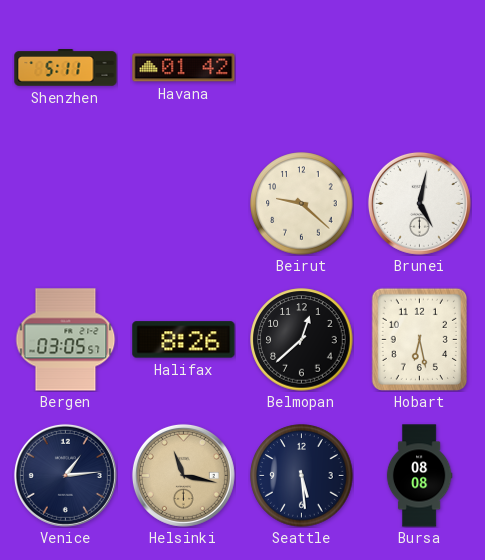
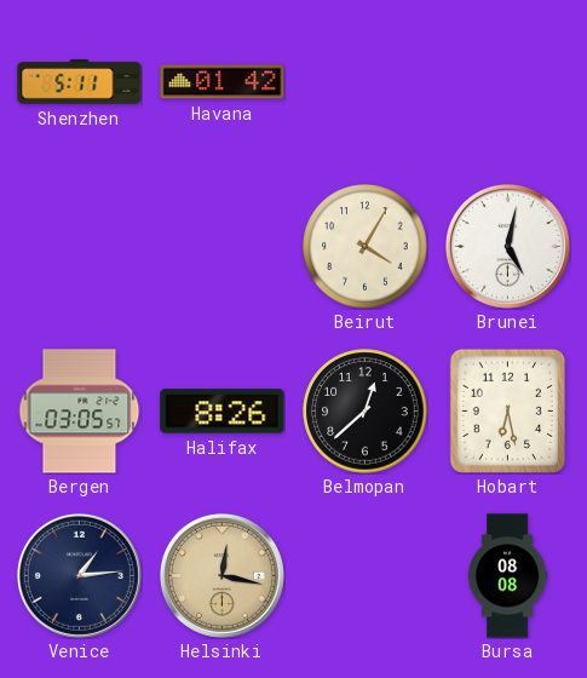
Beirut: 9:22 -> 4:05 (366, 247)
Helsinki: 11:17 -> 12:17 (221, 575)
Seattle: 5:29 -> none (302, 476)
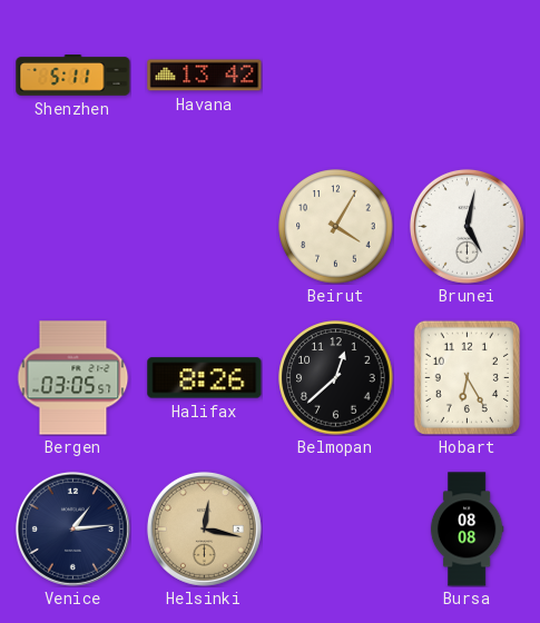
Havana: 01:42 -> 13:42 (205, 76)
Hobart: 6:28 -> 6:25 (467, 377)
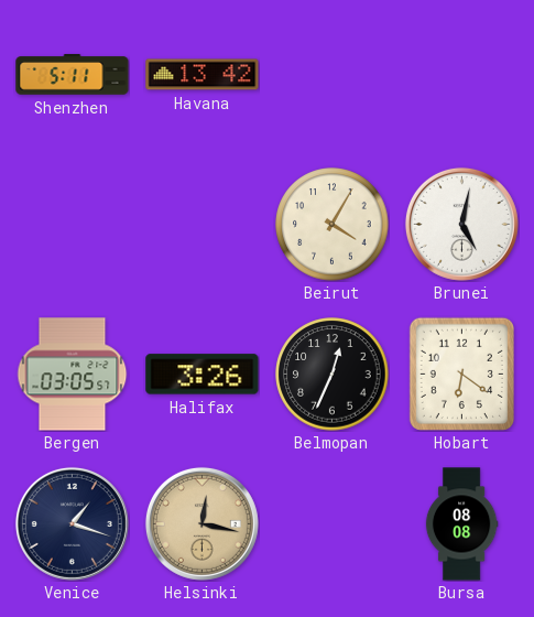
Halifax: 8:26 -> 3:26 (203, 375)
Belmopan: 12:38 -> 12:34 (333, 375)
Hobart: 6:25 -> 6:21 (461, 374)
Venice: 1:14 -> 1:18 (72, 523)
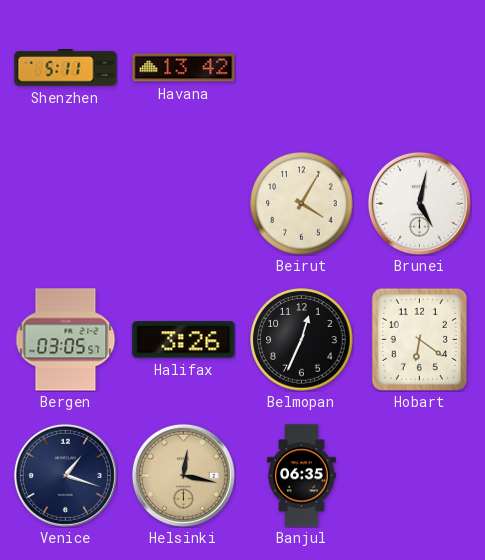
Banjul: none -> 06:35 (302, 476)
Bursa: 08:08 -> none (461, 524)
